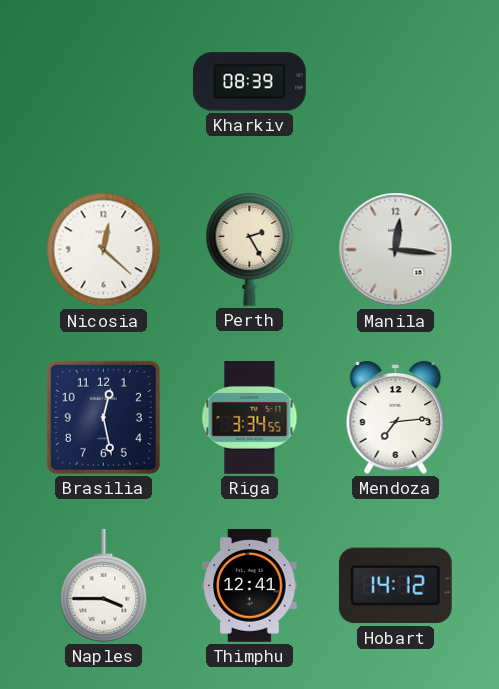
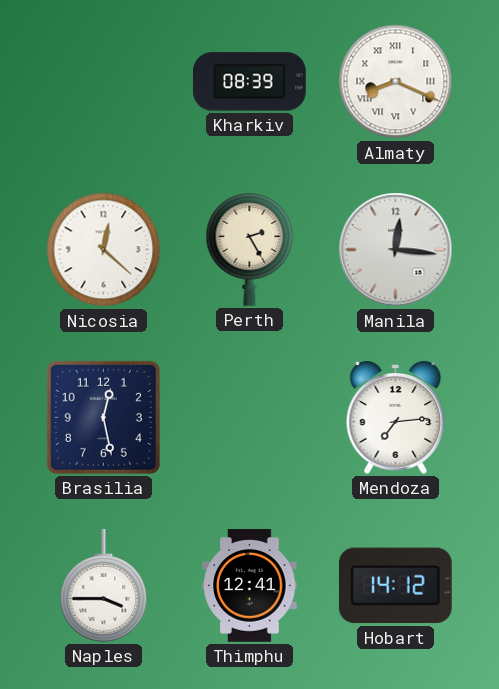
Almaty: none -> 8:19 (396, 82)
Riga: 3:34 -> none (250, 418)
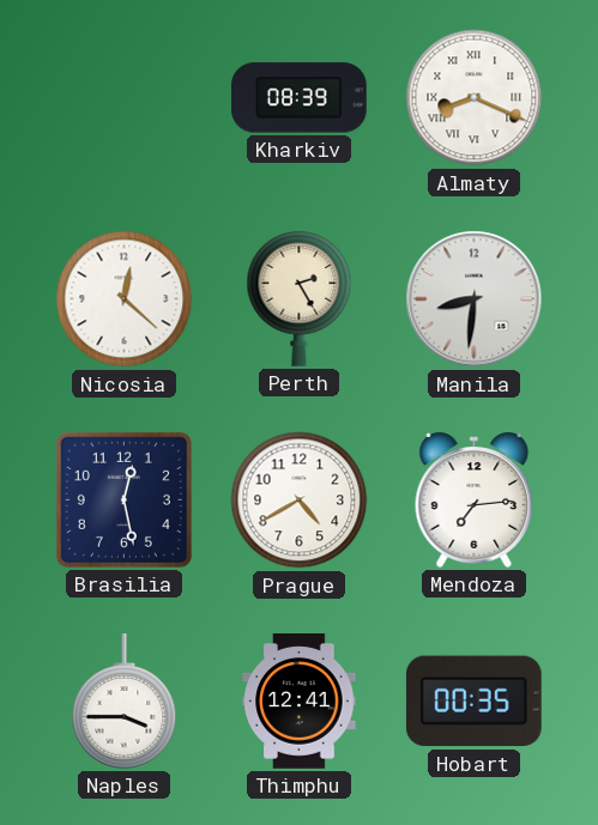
Manila: 12:16 -> 8:31 (475, 299)
Prague: none -> 4:40 (300, 501)
Hobart: 14:12 -> 00:35 (473, 702)
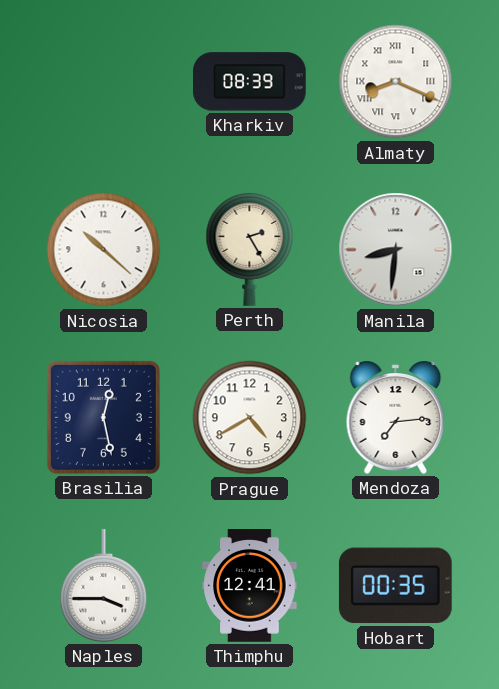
Nicosia: 12:22 -> 10:22 (104, 250)
